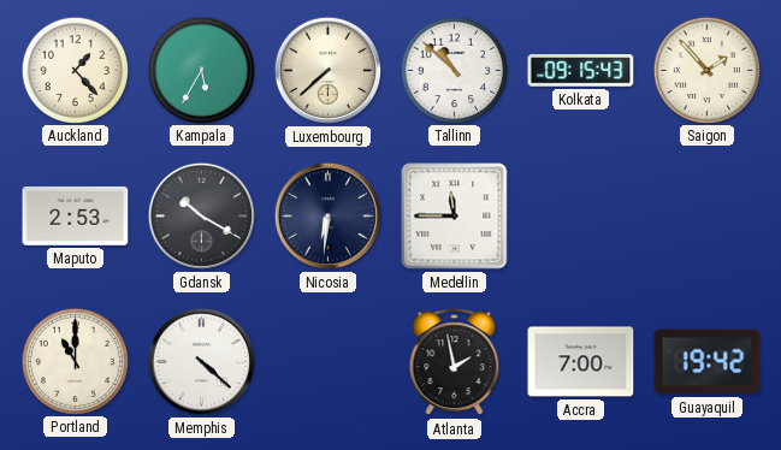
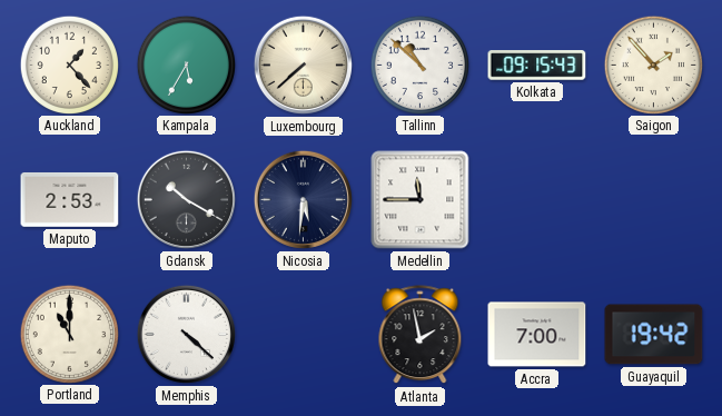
Nicosia: 6:31 -> 5:31 (303, 199)
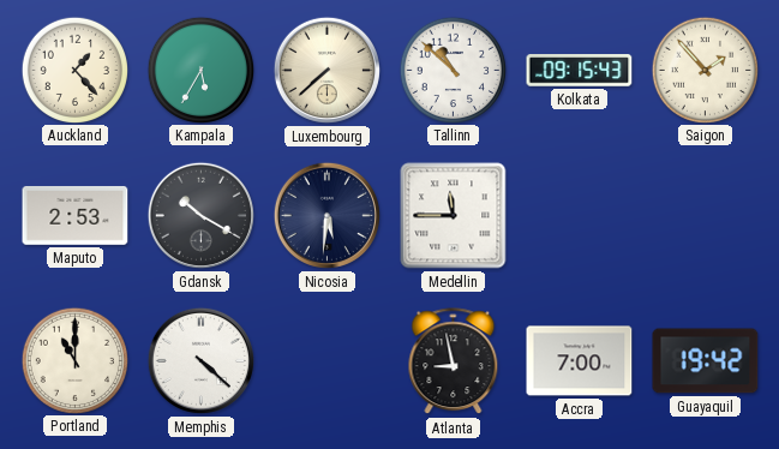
Atlanta: 1:58 -> 8:58 (454, 361)
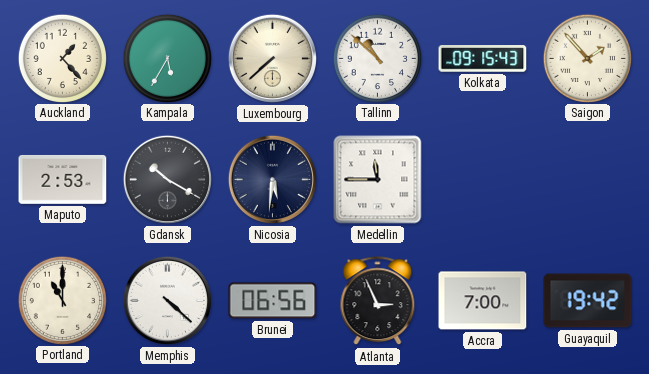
Brunei: none -> 06:56 (273, 301)
Atlanta: 8:58 -> 2:56 (378, 301)
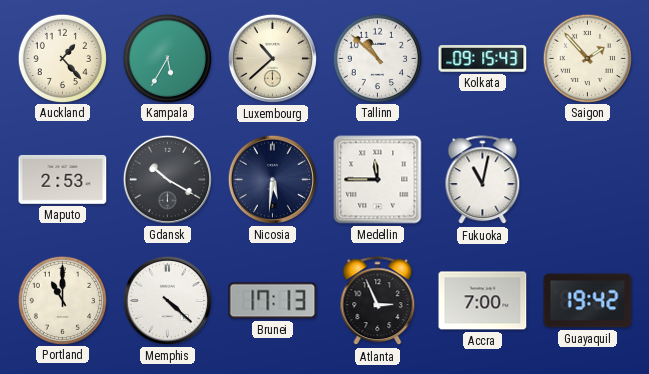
Luxembourg: 7:38 -> 10:38 (272, 58)
Fukuoka: none -> 11:02 (483, 180)
Brunei: 06:56 -> 17:13 (273, 301)
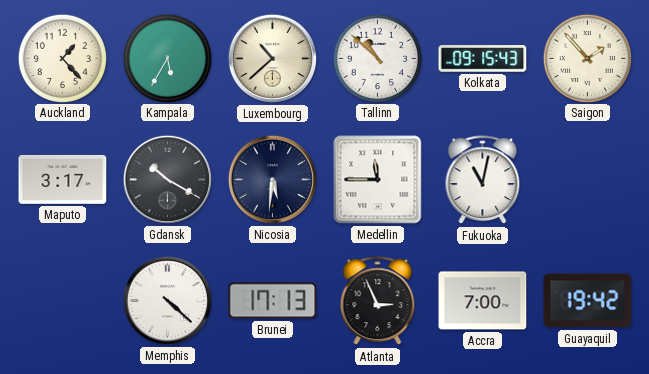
Maputo: 2:53 -> 3:17 (63, 180)
Portland: 11:00 -> none (62, 300)
